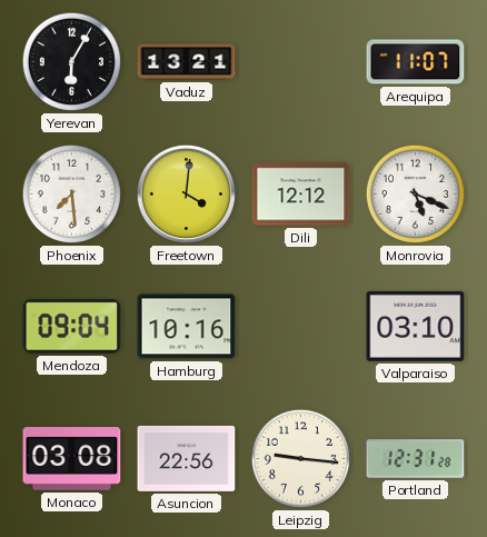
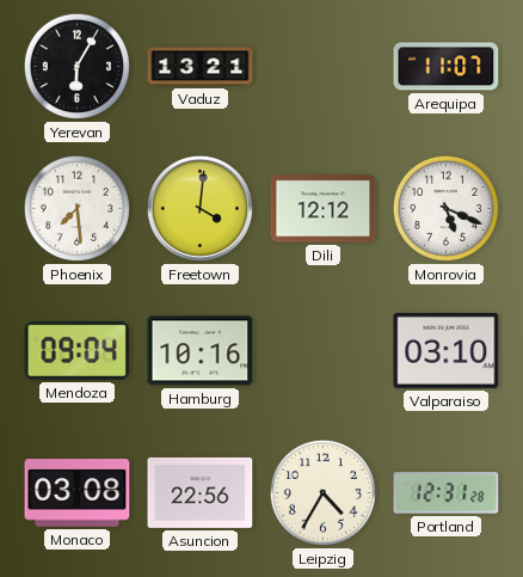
Leipzig: 9:16 -> 4:35 (322, 492)
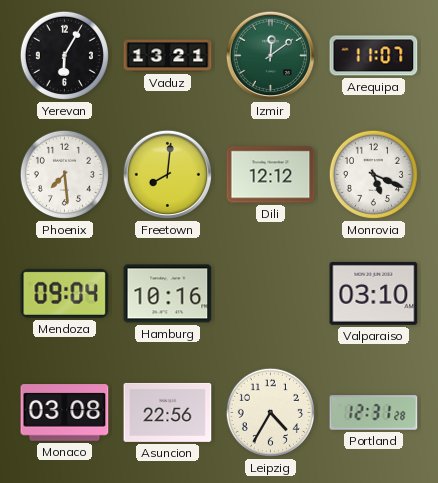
Izmir: none -> 12:09 (270, 55)
Freetown: 4:01 -> 8:01 (167, 174)
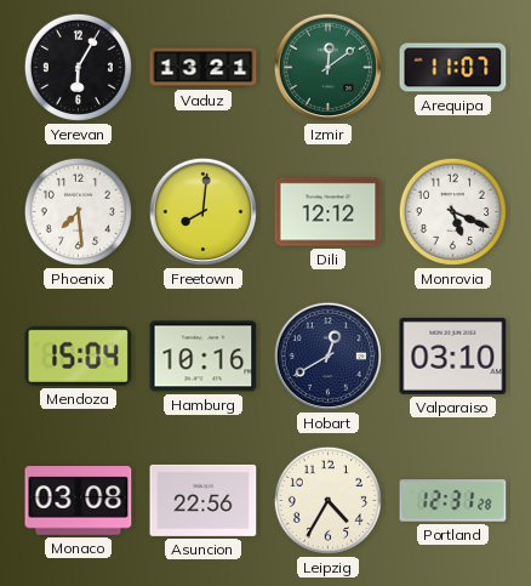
Mendoza: 09:04 -> 15:04 (79, 355)
Hobart: none -> 12:40 (327, 355)
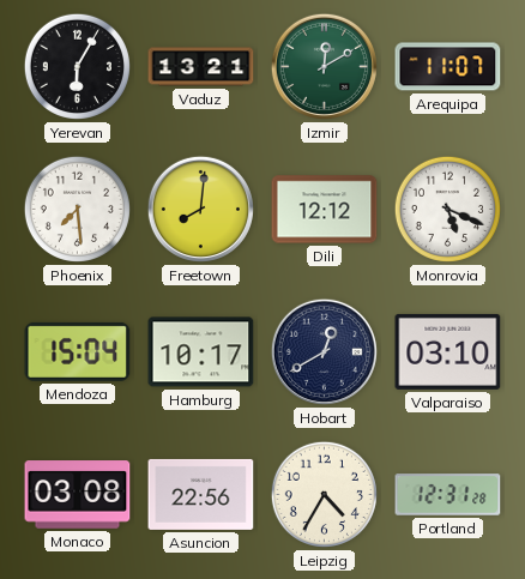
Izmir: 12:09 -> 12:10 (324, 66)
Hamburg: 10:16 -> 10:17 (201, 352)
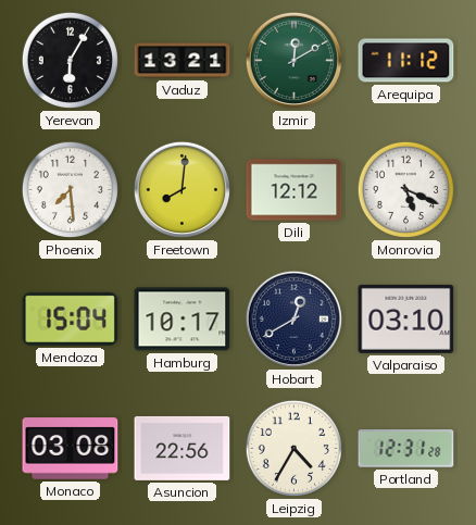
Arequipa: 11:07 -> 11:12 (406, 61)
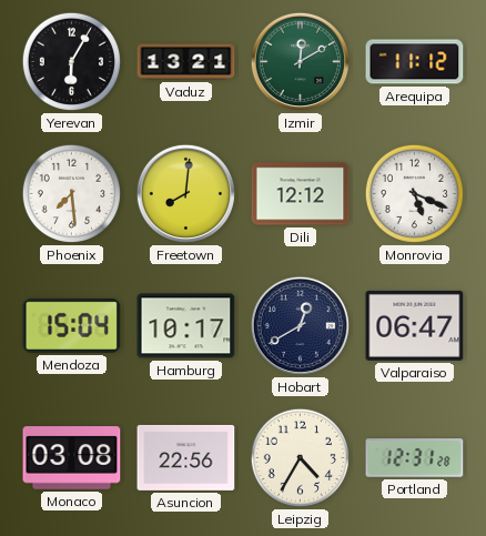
Valparaiso: 03:10 -> 06:47 (415, 325)
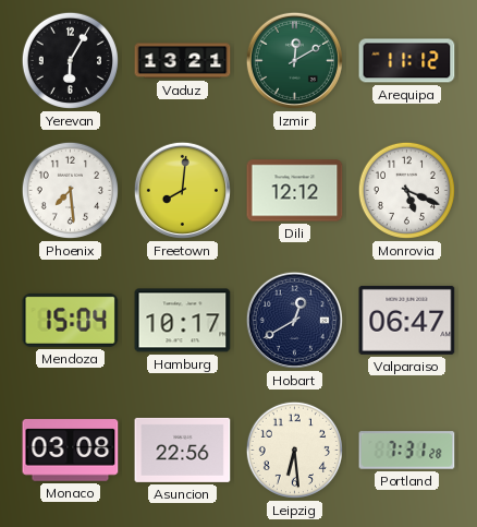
Leipzig: 4:35 -> 6:29 (294, 450)
Portland: 12:31 -> 7:31 (407, 451)
